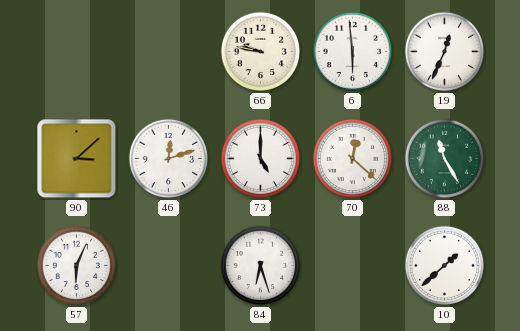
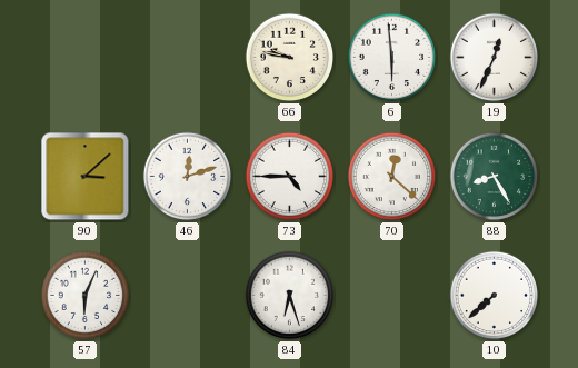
73: 5:00 -> 4:45 (290, 177)
88: 11:25 -> 8:25 (495, 177)
10: 1:38 -> 7:38 (495, 296)
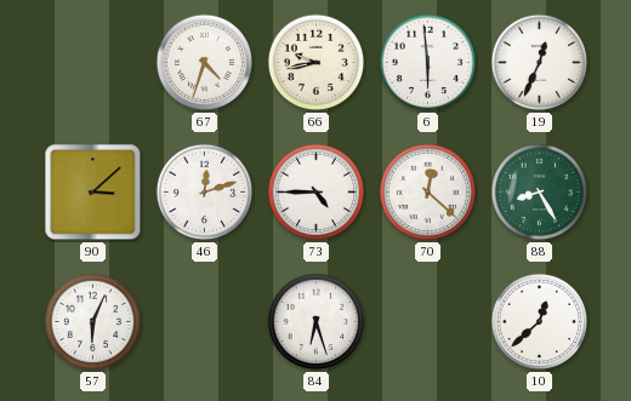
67: none -> 4:33 (205, 63)
66: 9:47 -> 9:43 (317, 63)
10: 7:38 -> 12:38 (540, 322)
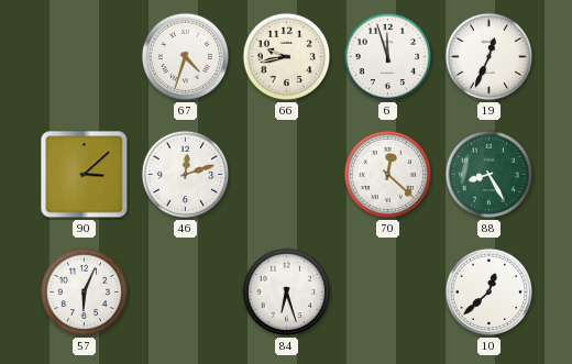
6: 5:59 -> 11:57 (388, 57)
73: 4:45 -> none (317, 193)
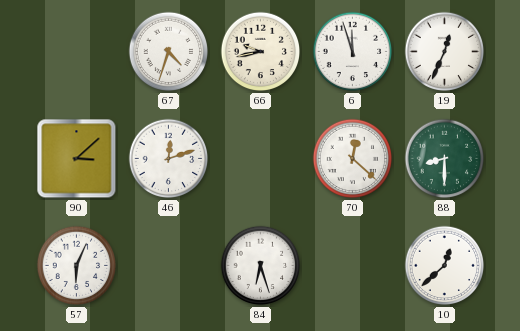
88: 8:25 -> 8:30 (445, 159)
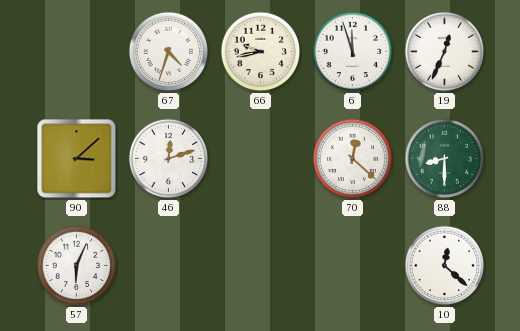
84: 6:27 -> none (261, 266)
10: 12:38 -> 12:22 (445, 266)
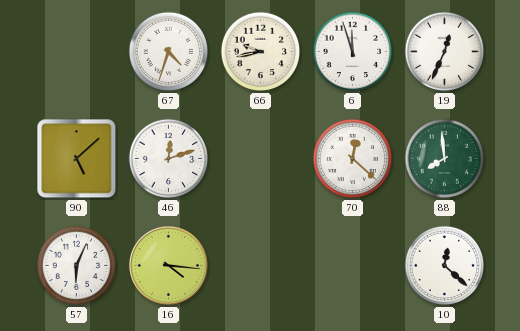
90: 3:08 -> 5:08 (77, 159)
88: 8:30 -> 7:59 (445, 159)
16: none -> 4:16 (168, 265)
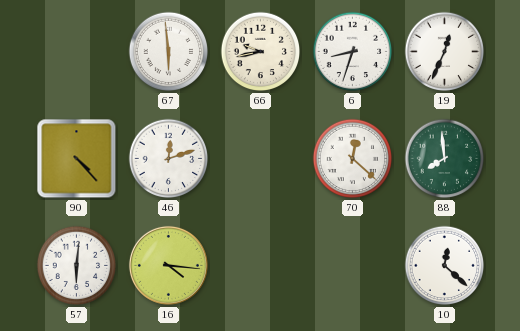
67: 4:33 -> 5:59 (169, 52)
6: 11:57 -> 8:33 (353, 52)
90: 5:08 -> 4:23 (77, 159)
57: 6:04 -> 6:01 (77, 266)
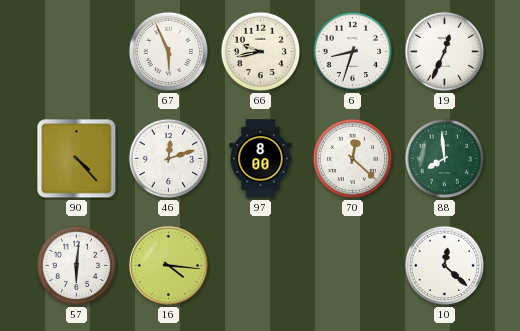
67: 5:59 -> 5:56 (169, 52)
97: none -> 8:00 (261, 159)
